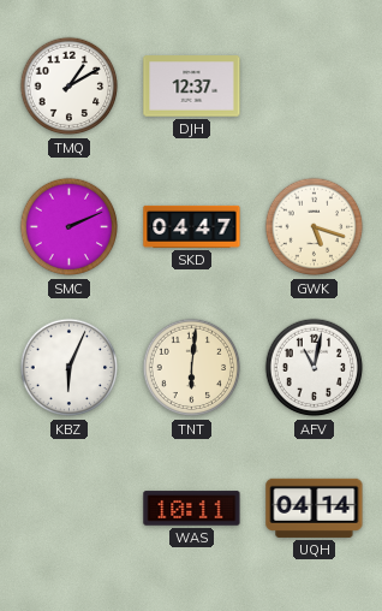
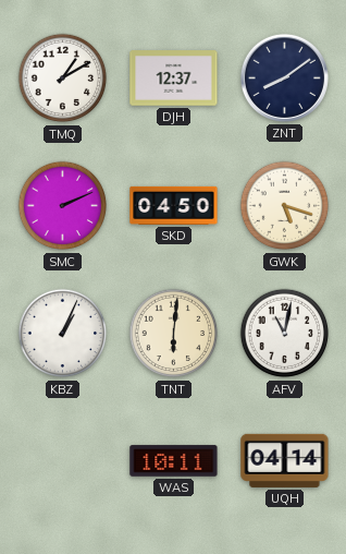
ZNT: none -> 8:09 (284, 77)
SKD: 04:47 -> 04:50 (174, 205)
KBZ: 6:04 -> 1:04 (63, 334)
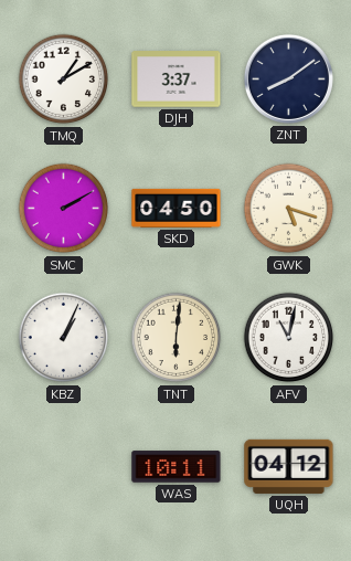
DJH: 12:37 -> 3:37 (177, 80)
SMC: 2:11 -> 2:10 (64, 209)
UQH: 04:14 -> 04:12 (289, 466)
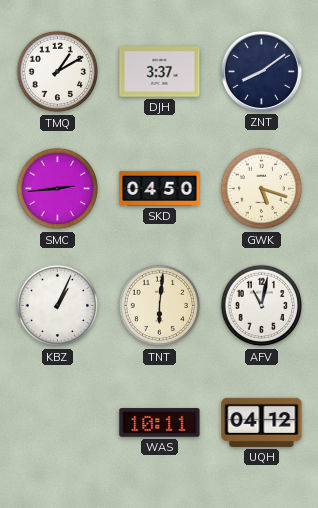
SMC: 2:10 -> 2:44 (58, 189)
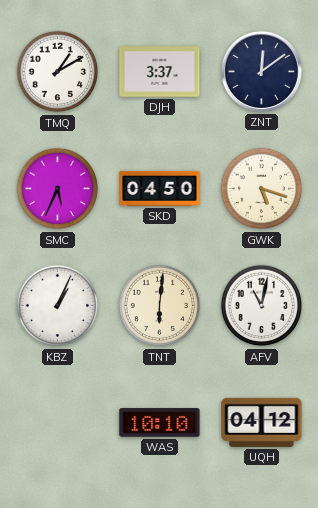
ZNT: 8:09 -> 12:09 (261, 71)
SMC: 2:44 -> 5:34 (58, 189)
WAS: 10:11 -> 10:10 (160, 423)
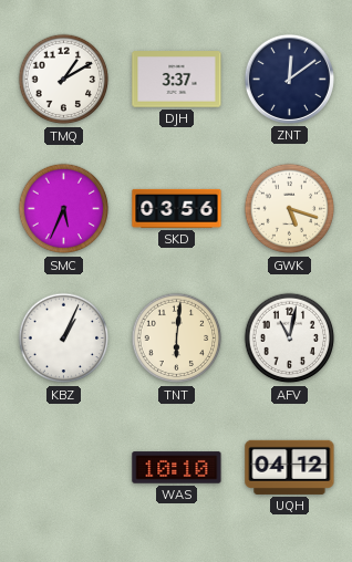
SKD: 04:50 -> 03:56 (177, 208)
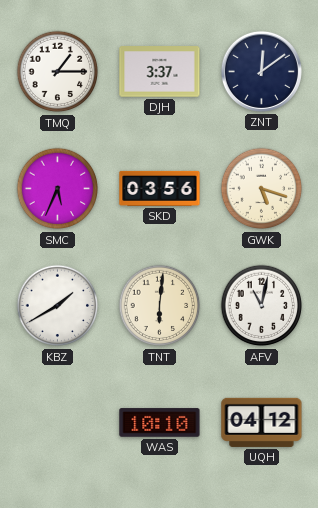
TMQ: 1:10 -> 1:15 (58, 72)
KBZ: 1:04 -> 1:40 (58, 306)
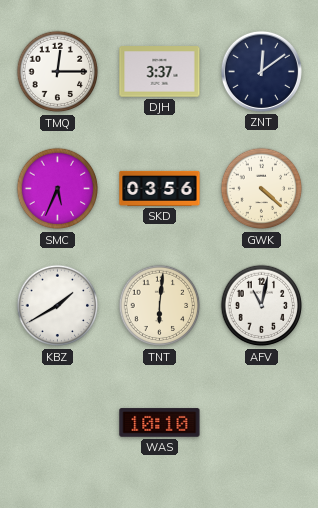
TMQ: 1:15 -> 12:15 (58, 72)
GWK: 5:18 -> 4:22 (262, 189)
UQH: 04:12 -> none (262, 422)
